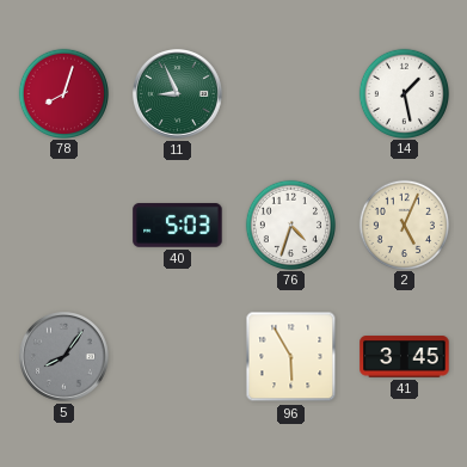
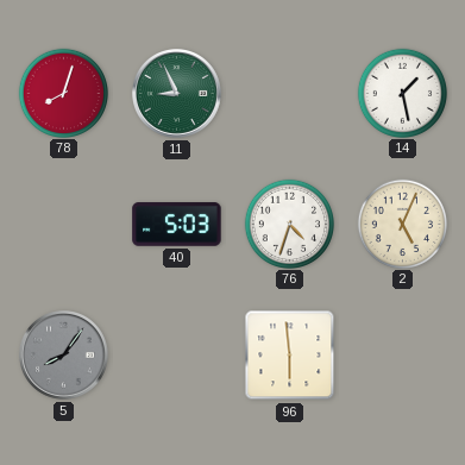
96: 5:55 -> 5:59 (290, 356)
41: 3:45 -> none (405, 357)
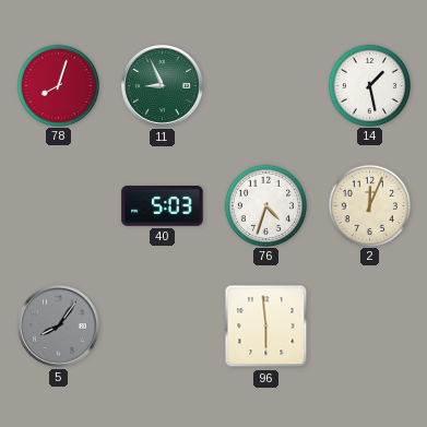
2: 5:04 -> 12:04 (369, 205)
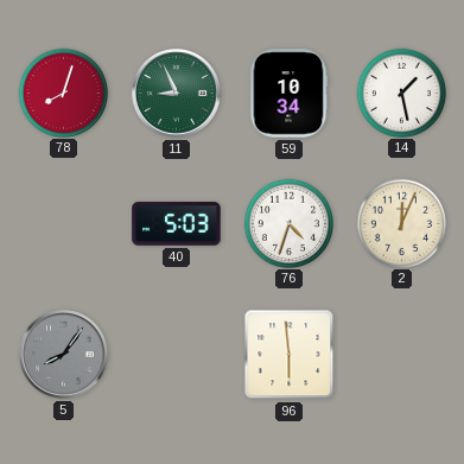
59: none -> 10:34 (288, 94)
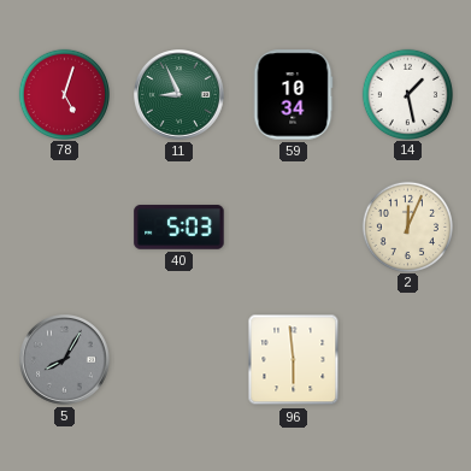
78: 8:03 -> 5:03 (64, 94)
76: 4:33 -> none (288, 223)
5: 8:06 -> 8:05 (65, 360)
